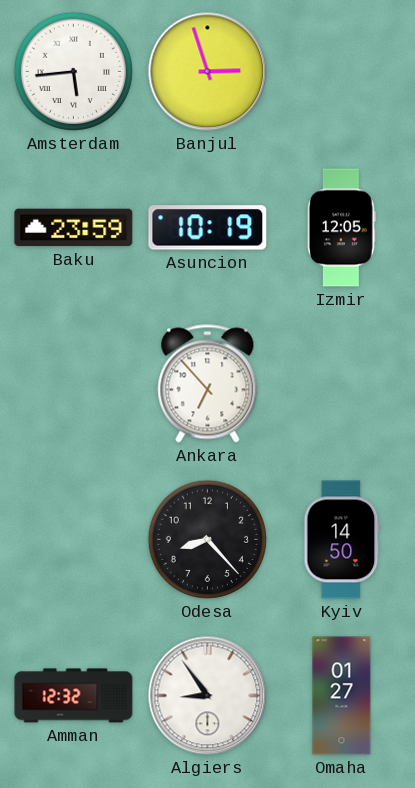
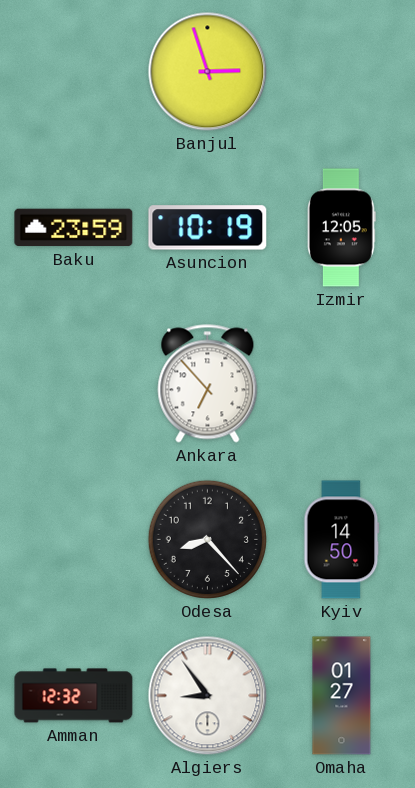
Amsterdam: 5:44 -> none (73, 71)
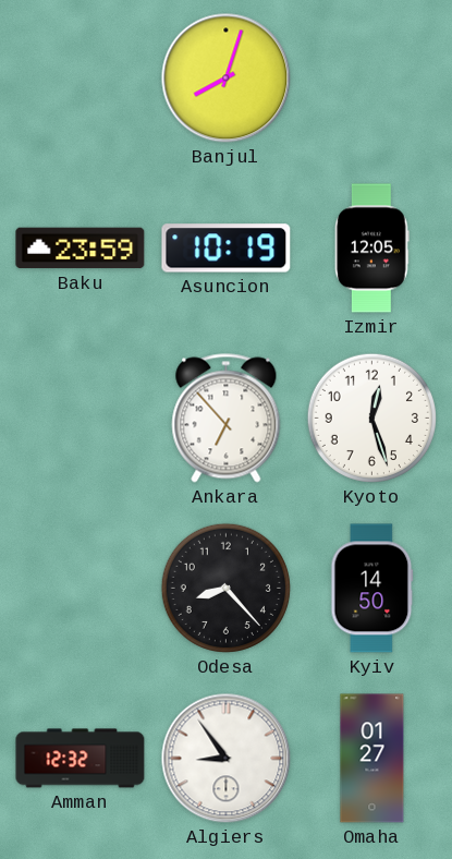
Banjul: 2:57 -> 8:03 (227, 78)
Kyoto: none -> 12:27 (371, 418)
